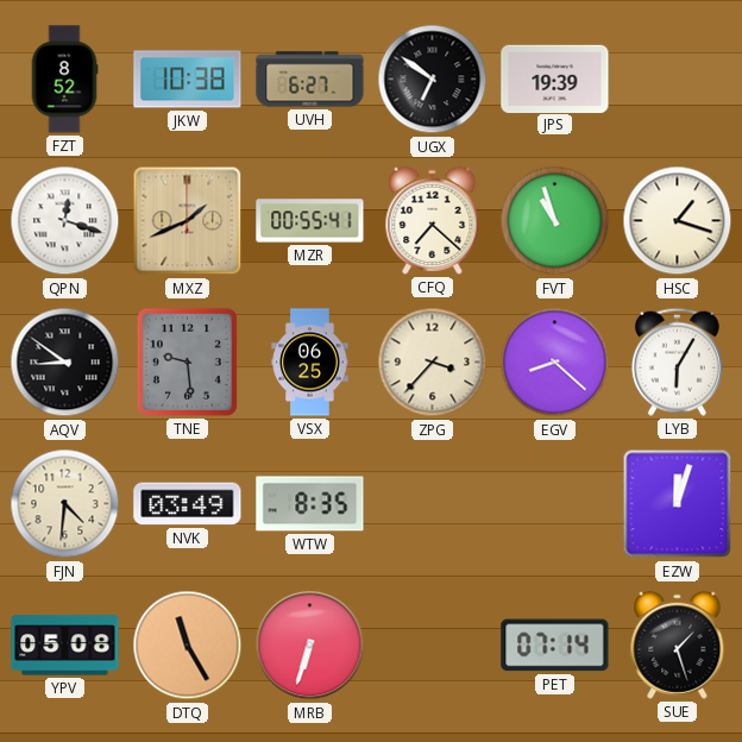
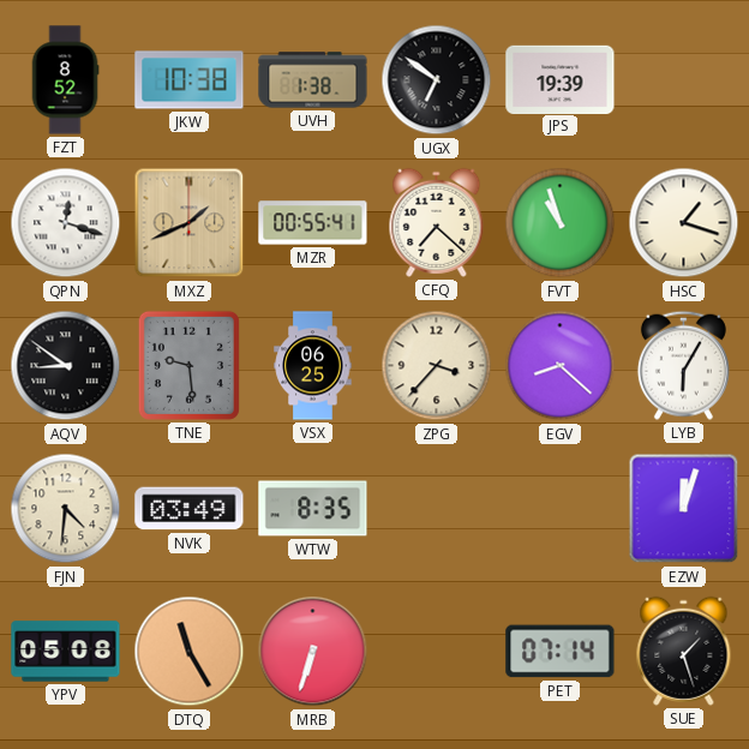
UVH: 6:27 -> 1:38 (313, 80)
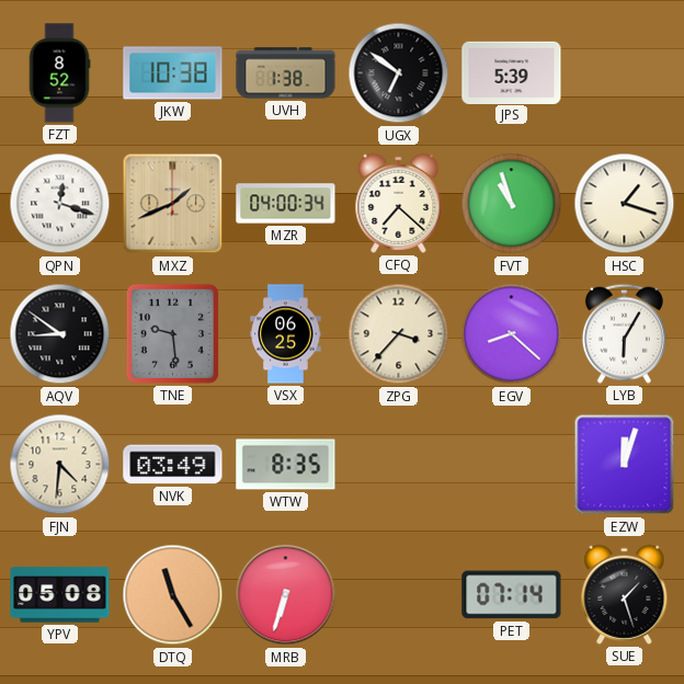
JPS: 19:39 -> 5:39 (512, 72)
MZR: 00:55 -> 04:00 (286, 204)
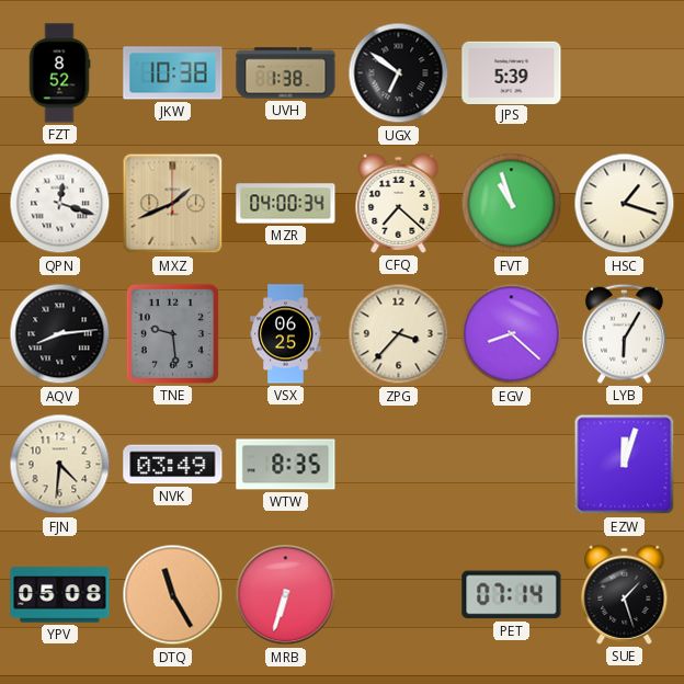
AQV: 8:51 -> 8:14 (60, 334)
